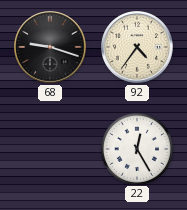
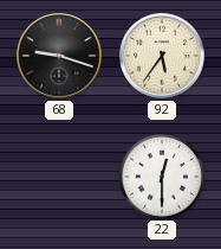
92: 4:36 -> 5:36 (162, 56)
22: 12:25 -> 12:30 (161, 175)
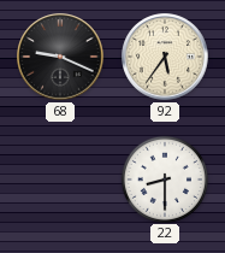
68: 9:18 -> 9:19 (60, 57)
22: 12:30 -> 8:30 (164, 178)
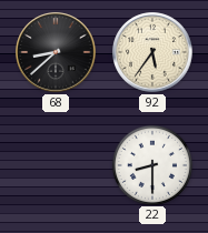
68: 9:19 -> 8:38 (56, 52)
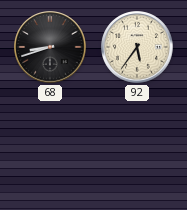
68: 8:38 -> 8:42 (50, 47)
22: 8:30 -> none (151, 164)
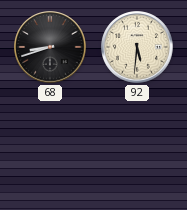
92: 5:36 -> 5:31 (137, 47)
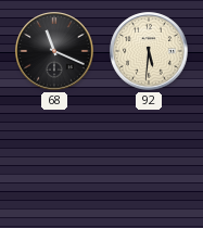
68: 8:42 -> 11:19 (54, 51)
